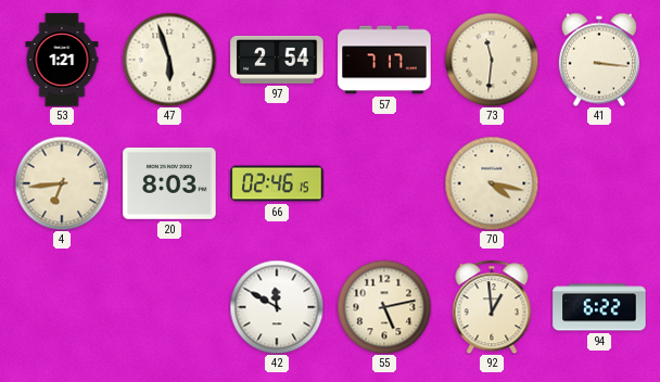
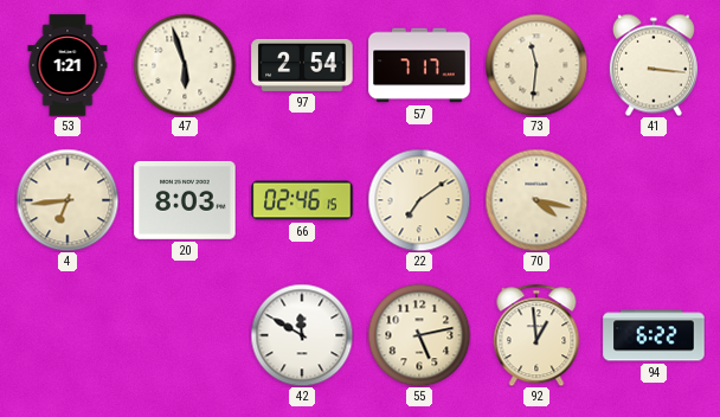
22: none -> 7:09 (419, 200)
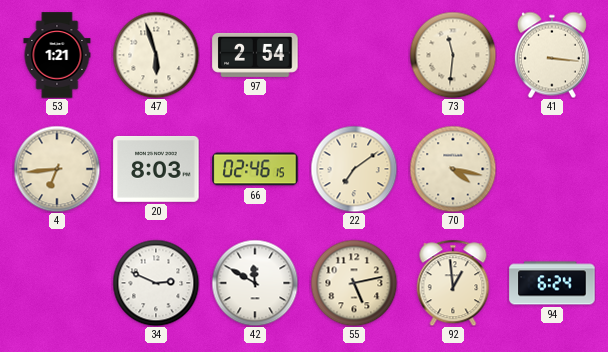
57: 7:17 -> none (419, 65)
34: none -> 2:49 (156, 283)
94: 6:22 -> 6:24 (552, 283)
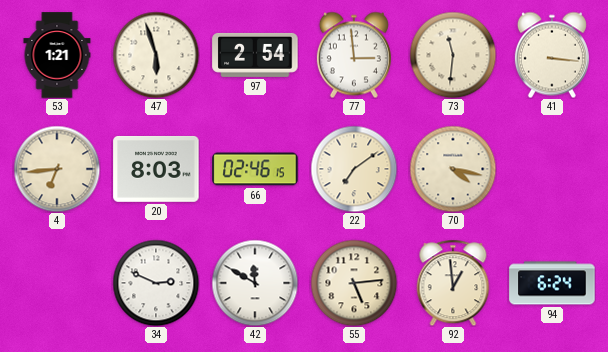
77: none -> 2:59 (354, 55)
55: 5:13 -> 5:14 (354, 283)
